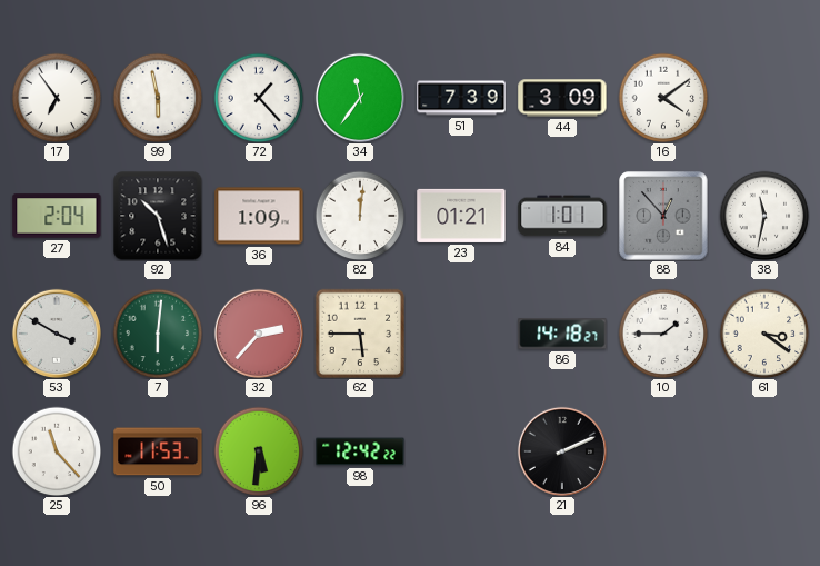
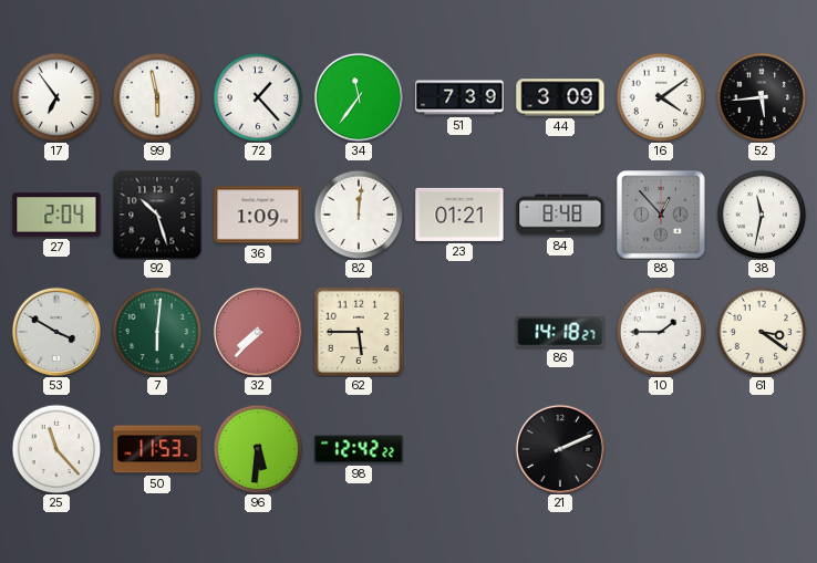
52: none -> 5:44 (762, 97)
84: 1:01 -> 8:48 (560, 215)
32: 2:37 -> 7:37 (258, 332)
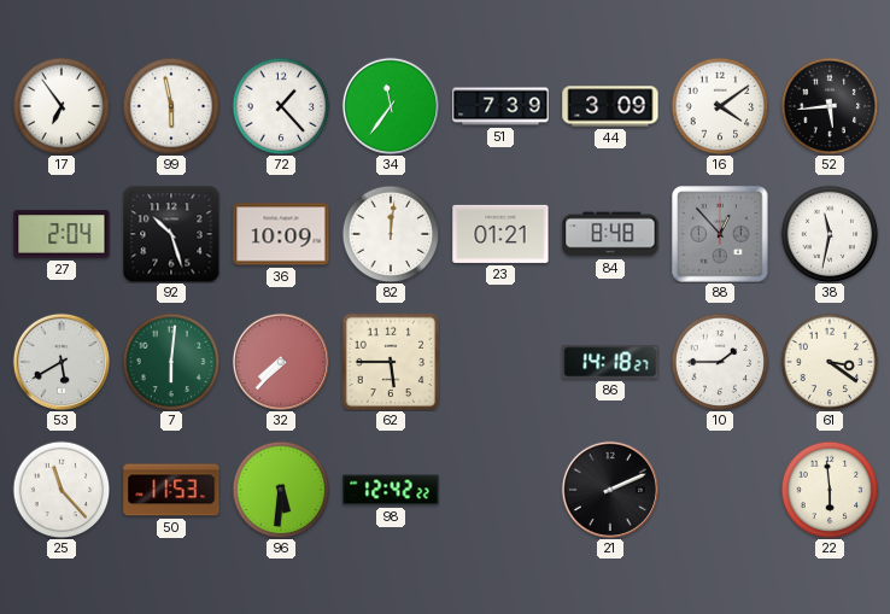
36: 1:09 -> 10:09 (281, 234)
53: 3:50 -> 5:40 (62, 362)
22: none -> 5:59 (830, 490)
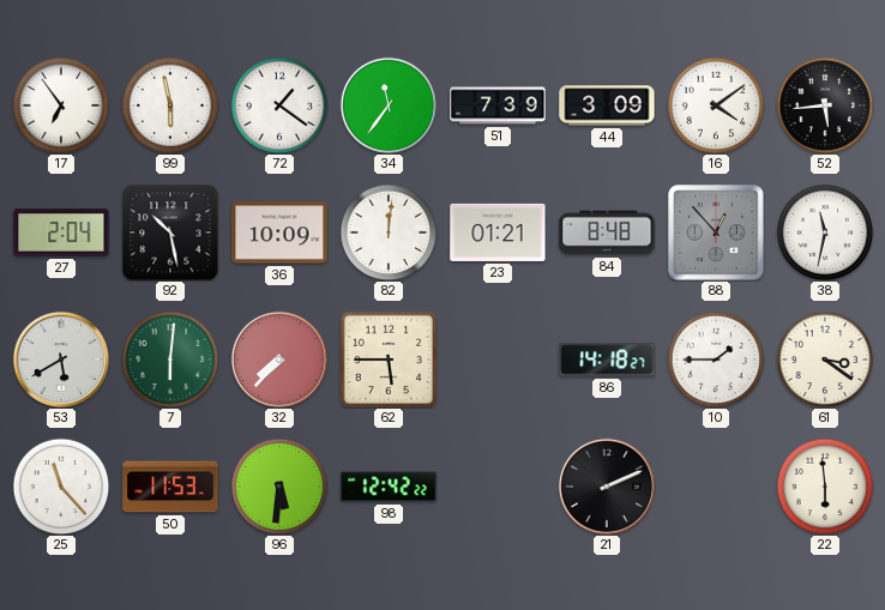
72: 1:23 -> 1:21 (279, 105)
92: 10:27 -> 10:28 (170, 232)
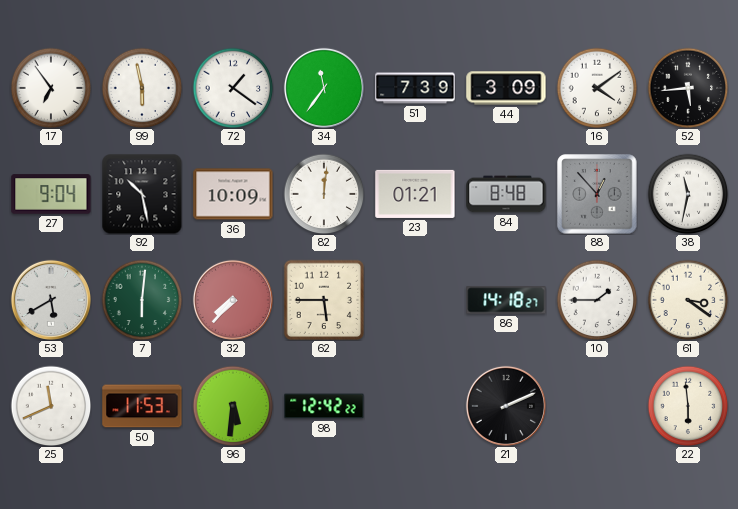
27: 2:04 -> 9:04 (51, 194)
25: 11:23 -> 11:41 (51, 406)
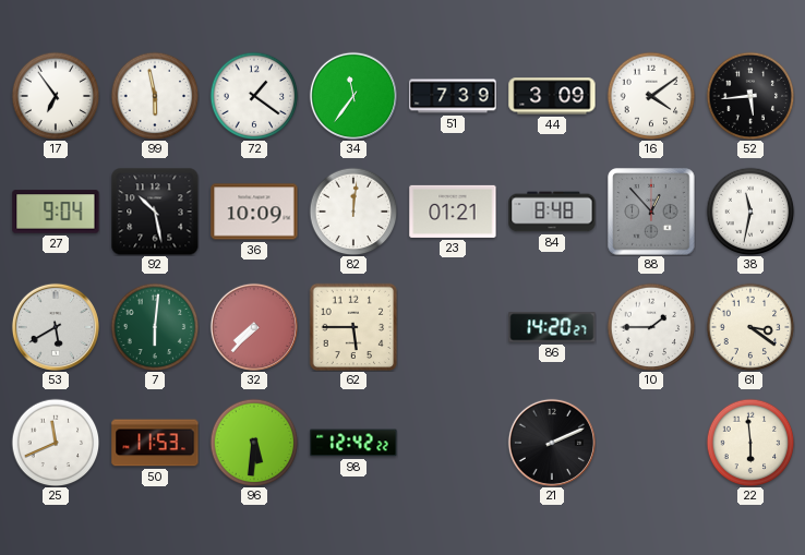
86: 14:18 -> 14:20 (552, 327)
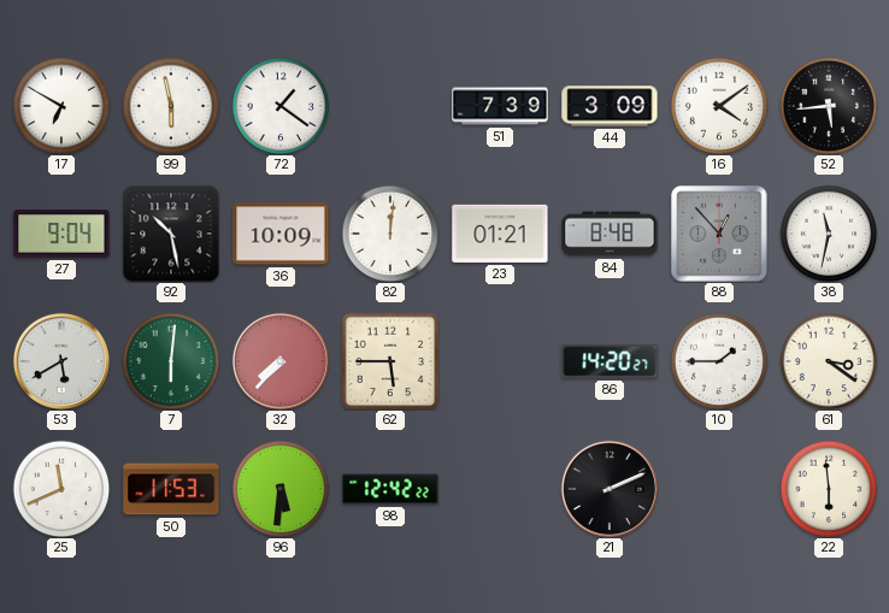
17: 6:54 -> 6:50 (61, 106)
34: 11:36 -> none (353, 96)
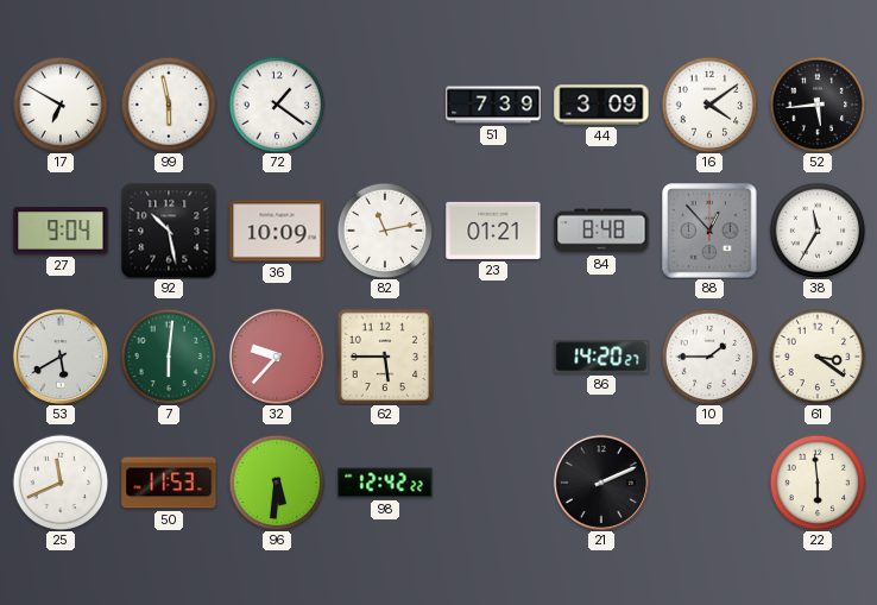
82: 12:01 -> 11:13 (385, 231)
38: 11:32 -> 11:35 (818, 231)
32: 7:37 -> 9:37 (277, 357)
